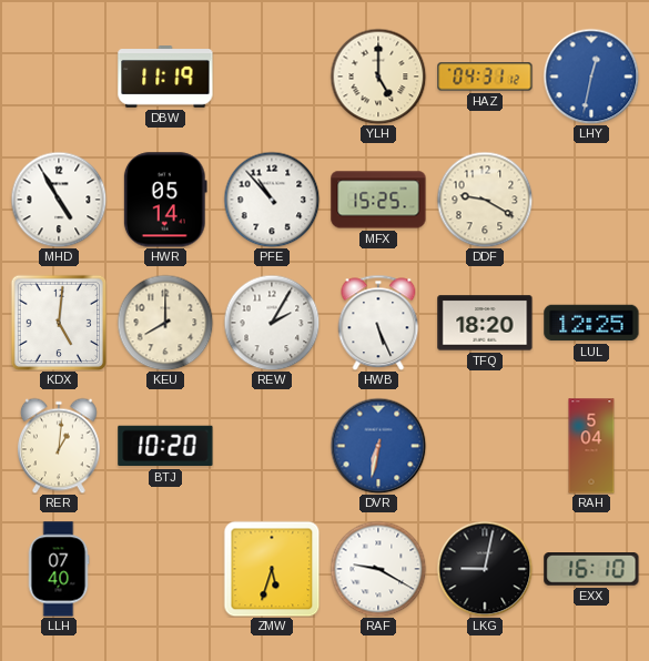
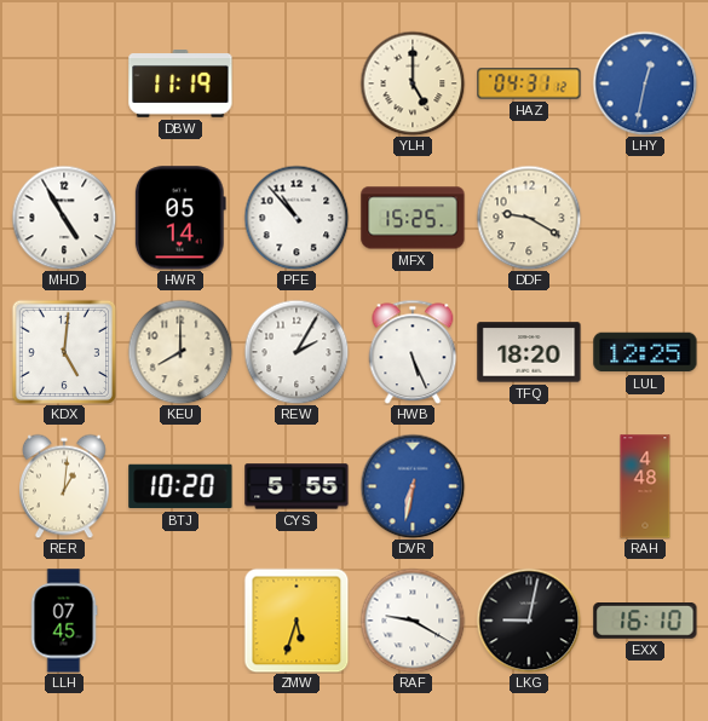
CYS: none -> 5:55 (297, 486)
RAH: 5:04 -> 4:48 (645, 486)
LLH: 07:40 -> 07:45 (64, 621)
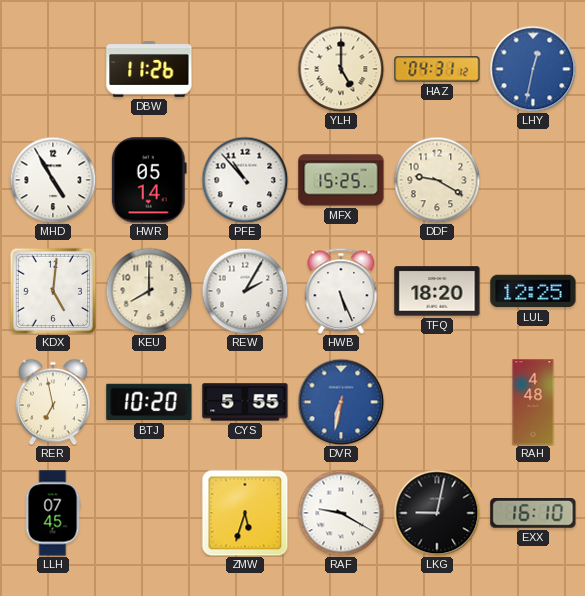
DBW: 11:19 -> 11:26 (149, 69)
RER: 1:01 -> 6:58 (54, 402)
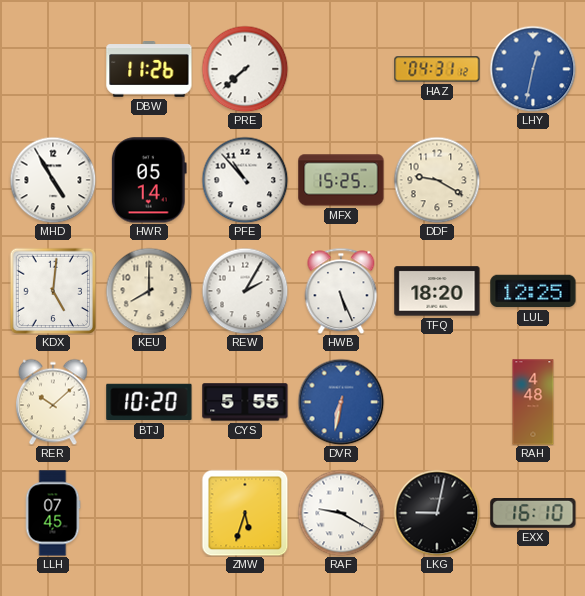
PRE: none -> 7:38 (245, 69)
YLH: 5:00 -> none (341, 69)
RER: 6:58 -> 10:08 (54, 402)
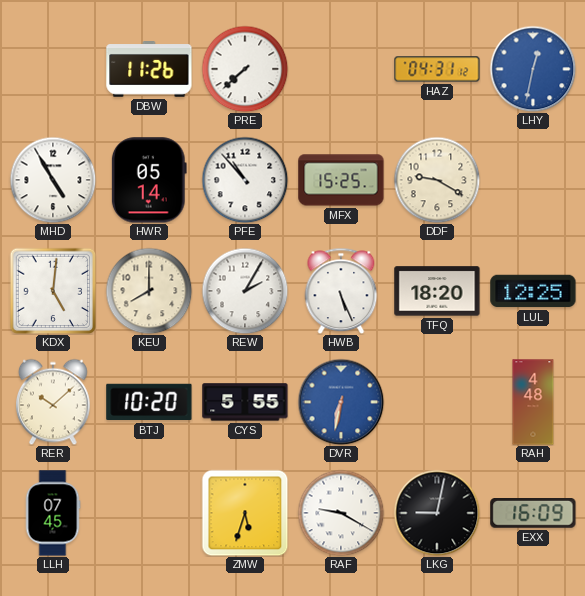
EXX: 16:10 -> 16:09 (533, 514)
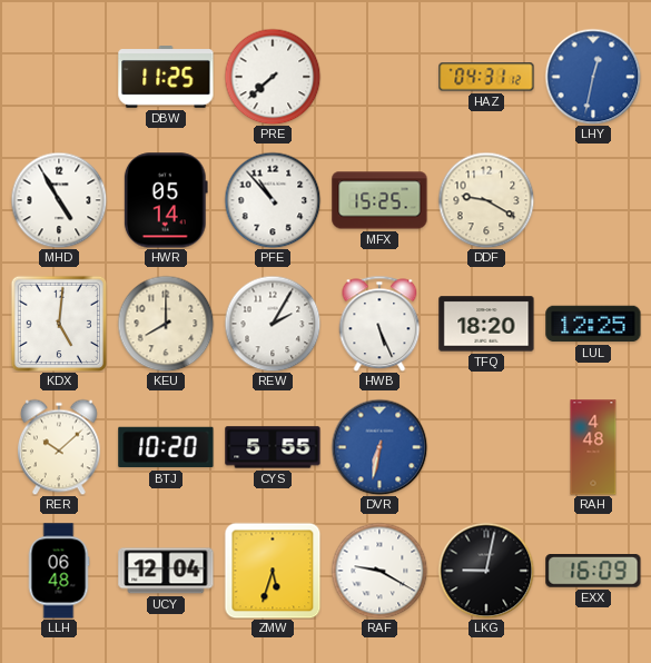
DBW: 11:26 -> 11:25 (166, 77)
LLH: 07:45 -> 06:48 (59, 571)
UCY: none -> 12:04 (166, 571)
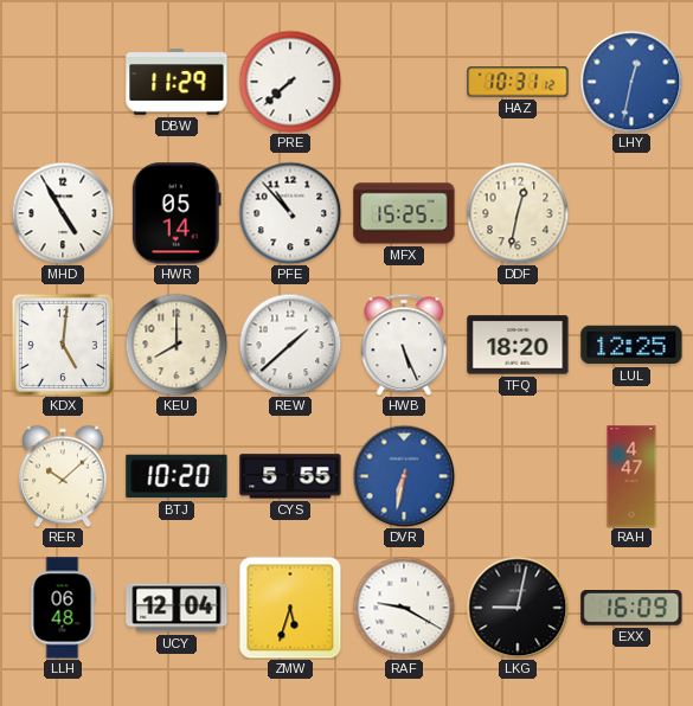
DBW: 11:25 -> 11:29 (177, 82)
HAZ: 04:31 -> 10:31 (518, 82)
DDF: 9:20 -> 12:32 (518, 213)
REW: 2:05 -> 1:38 (290, 345)
RAH: 4:48 -> 4:47 (631, 476)
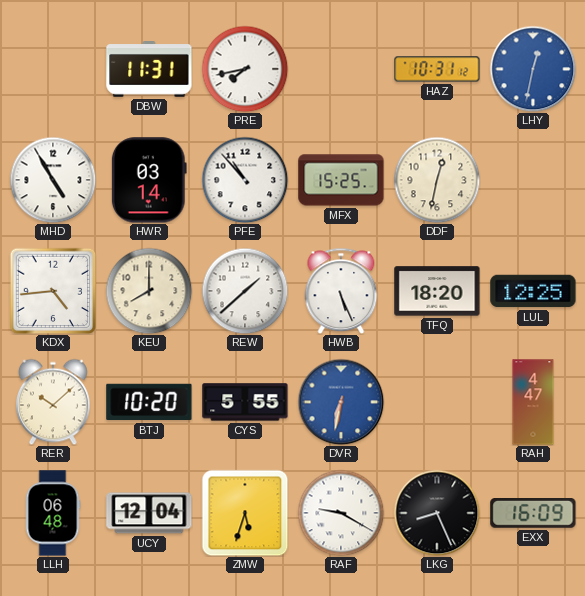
DBW: 11:29 -> 11:31 (149, 69)
PRE: 7:38 -> 7:43 (245, 69)
HWR: 05:14 -> 03:14 (149, 180)
KDX: 5:01 -> 4:44 (53, 291)
LKG: 9:02 -> 8:26 (437, 513)
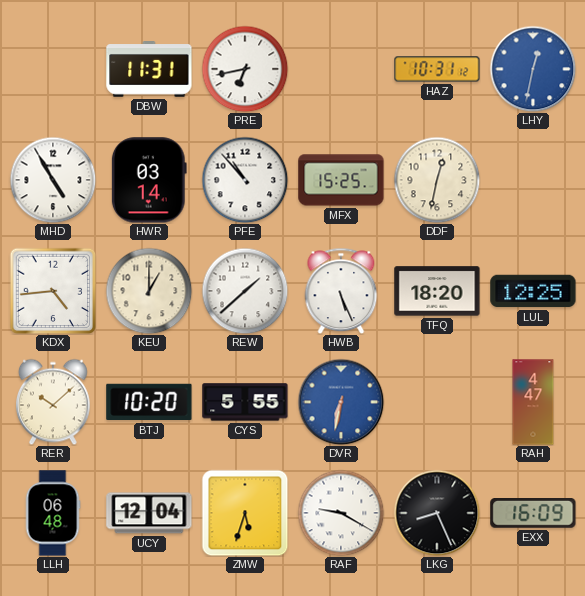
PRE: 7:43 -> 6:43 (245, 69)
KEU: 8:00 -> 1:00 (149, 291)
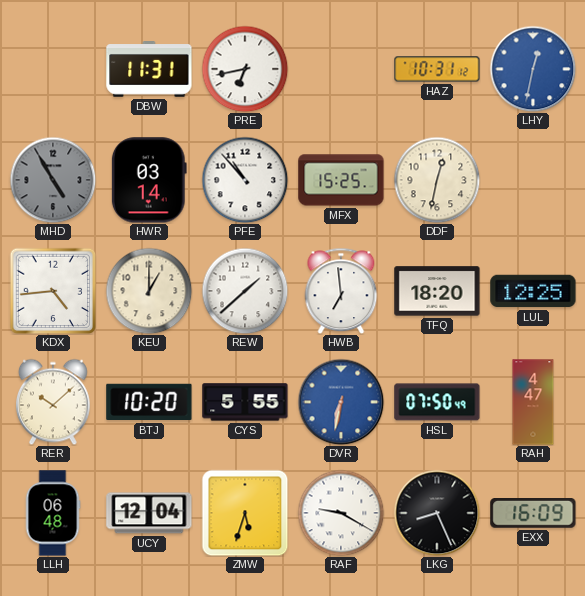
MHD dial: white -> grey (53, 180)
HWB: 5:26 -> 6:59 (341, 291)
HSL: none -> 07:50 (437, 402)
